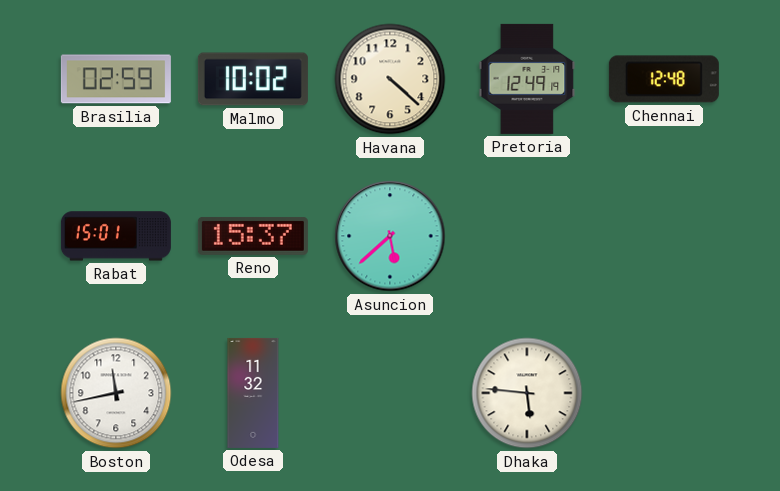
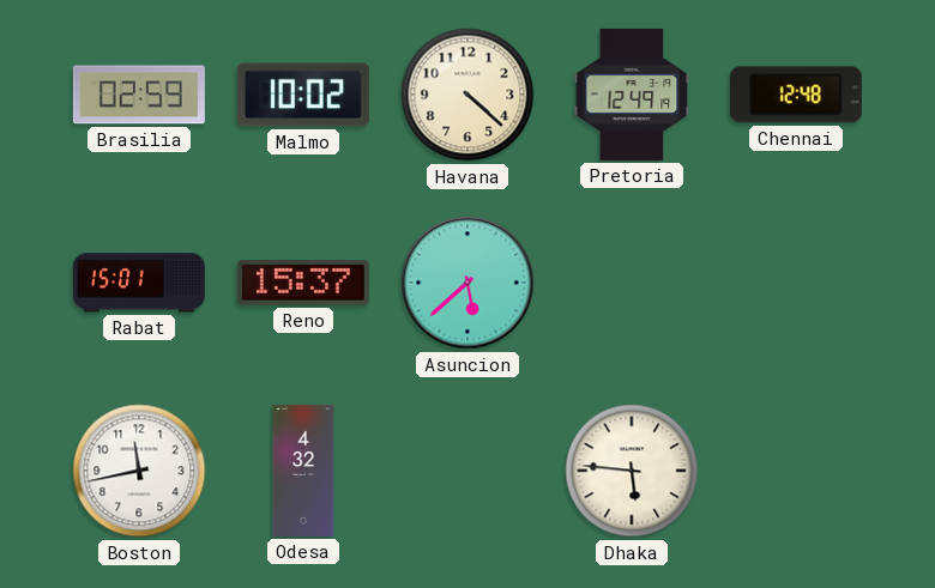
Odesa: 11:32 -> 4:32 (303, 471)
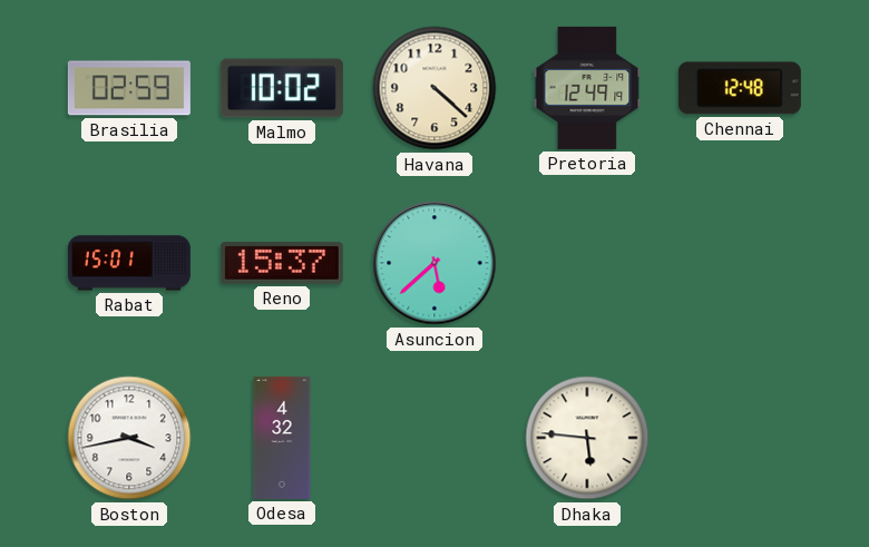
Boston: 11:43 -> 3:43 (129, 438)
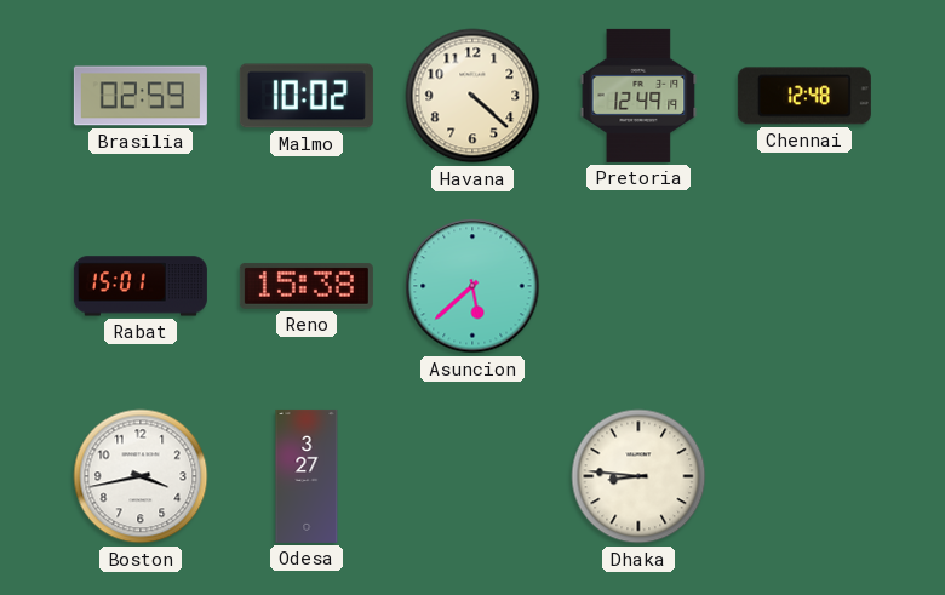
Reno: 15:37 -> 15:38 (307, 286)
Odesa: 4:32 -> 3:27 (307, 476)
Dhaka: 5:46 -> 8:46 (638, 476)
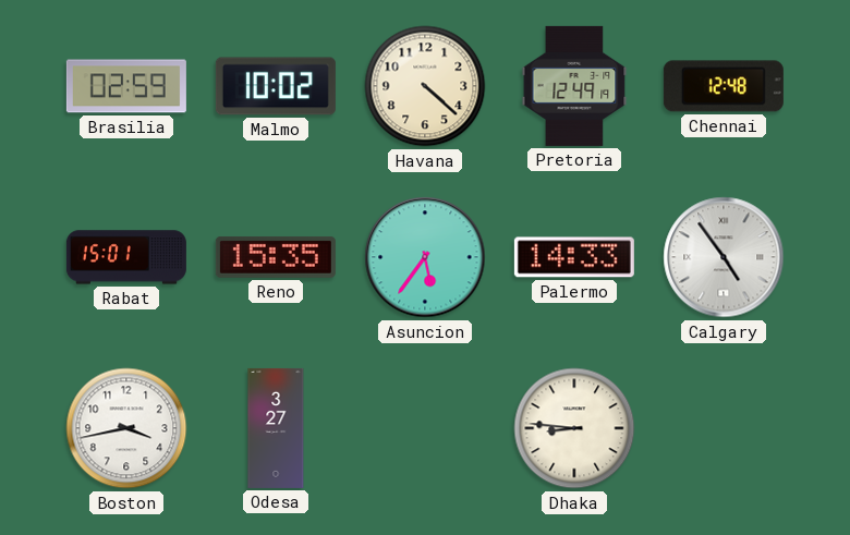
Reno: 15:38 -> 15:35 (276, 257)
Asuncion: 5:38 -> 5:36 (425, 257)
Palermo: none -> 14:33 (574, 257)
Calgary: none -> 4:54 (724, 257)
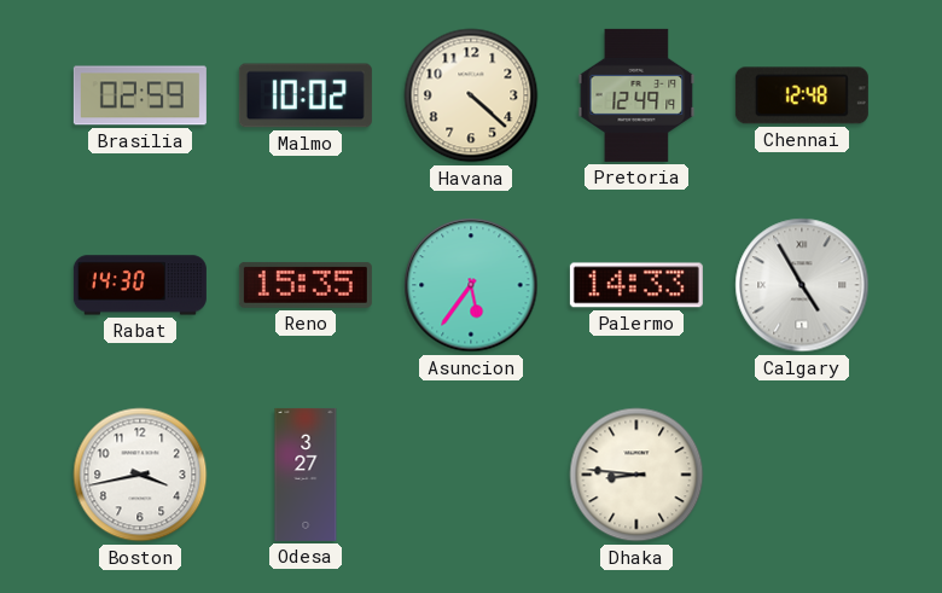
Rabat: 15:01 -> 14:30 (140, 285)
Calgary: 4:54 -> 4:55 (802, 285)
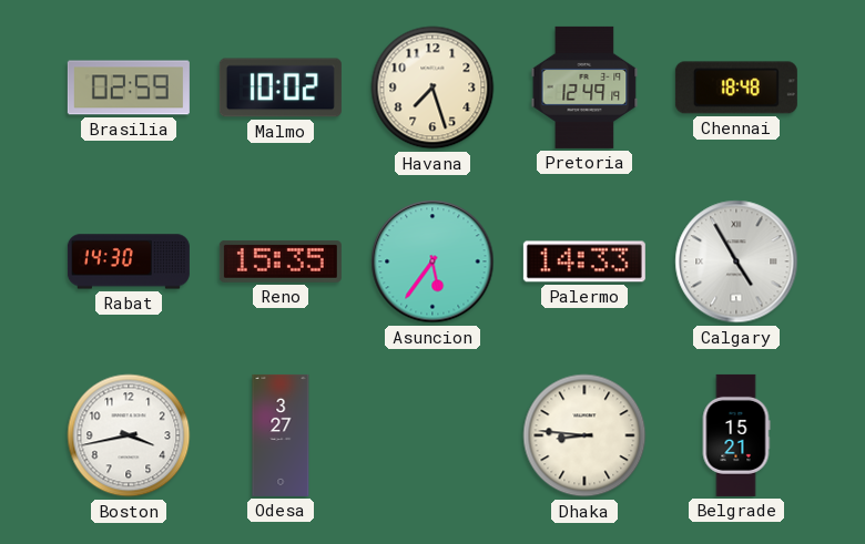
Havana: 4:22 -> 7:27 (432, 88)
Chennai: 12:48 -> 18:48 (736, 88)
Belgrade: none -> 15:21 (736, 435)
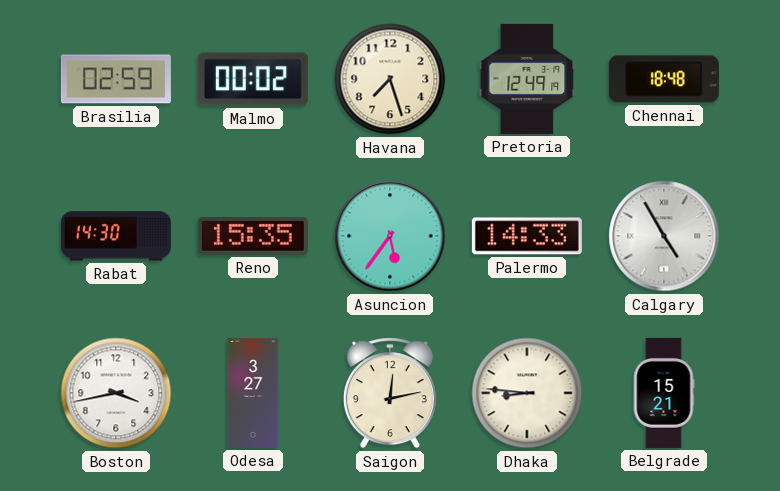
Malmo: 10:02 -> 00:02 (253, 79)
Saigon: none -> 12:13 (390, 393)
